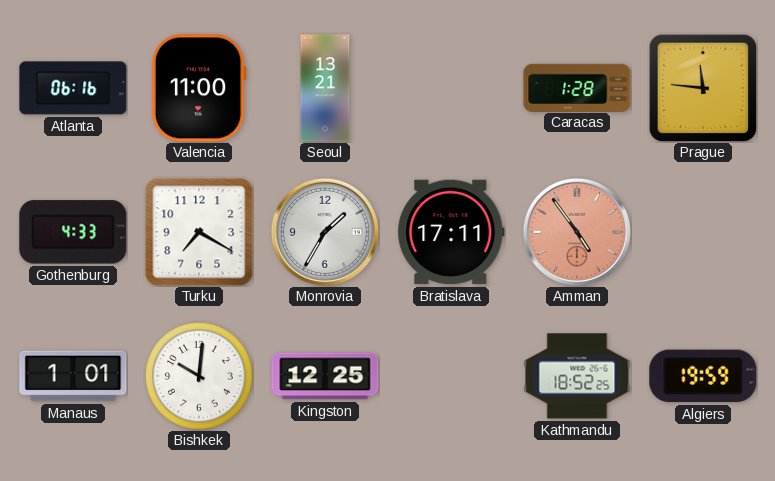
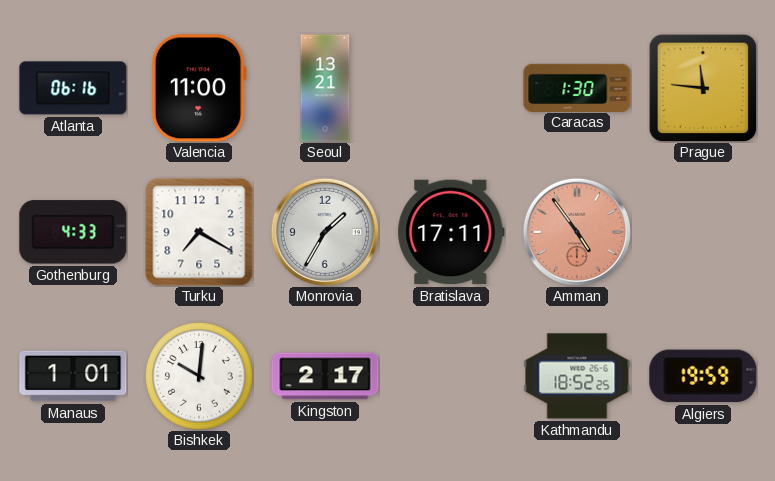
Caracas: 1:28 -> 1:30 (577, 87)
Kingston: 12:25 -> 2:17 (325, 376)
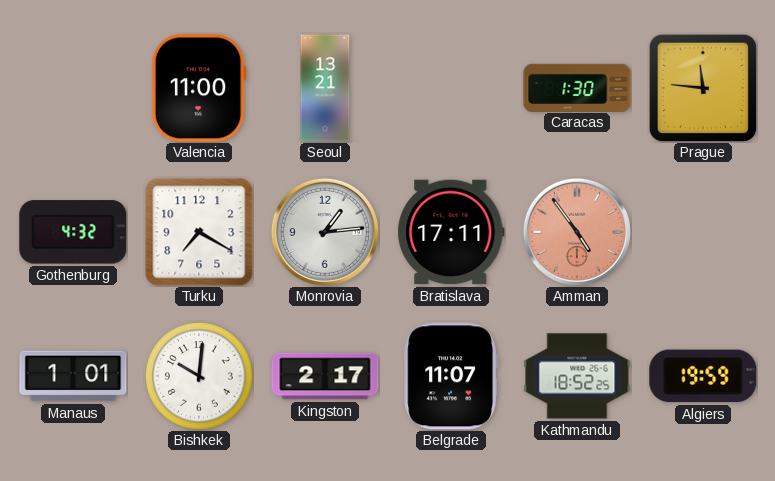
Atlanta: 06:16 -> none (73, 88)
Gothenburg: 4:33 -> 4:32 (73, 232)
Monrovia: 1:35 -> 1:14 (325, 232)
Belgrade: none -> 11:07 (450, 376)
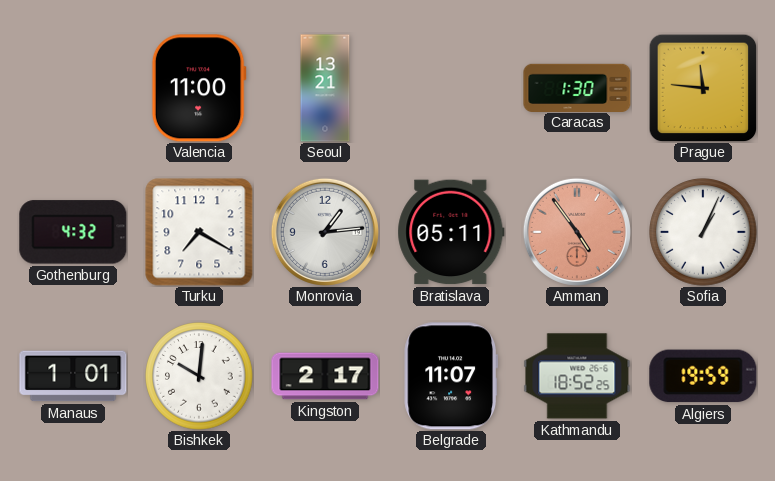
Bratislava: 17:11 -> 05:11 (451, 232)
Sofia: none -> 1:04 (703, 232)
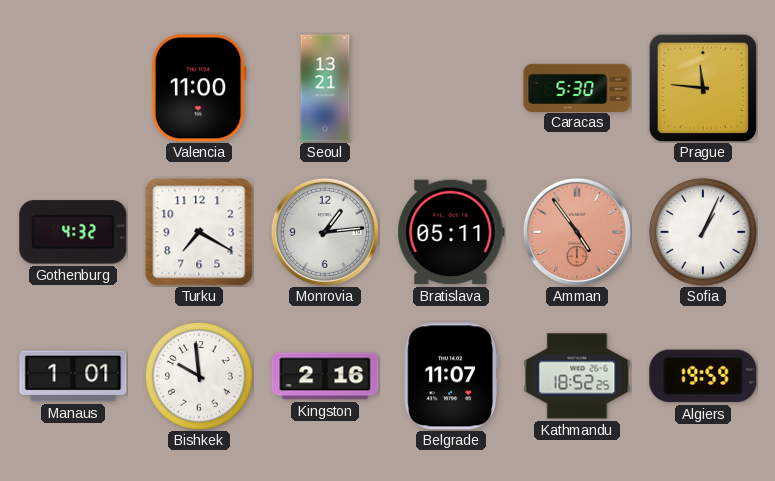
Caracas: 1:30 -> 5:30 (577, 87)
Bishkek: 10:01 -> 9:59 (199, 376)
Kingston: 2:17 -> 2:16 (325, 376)
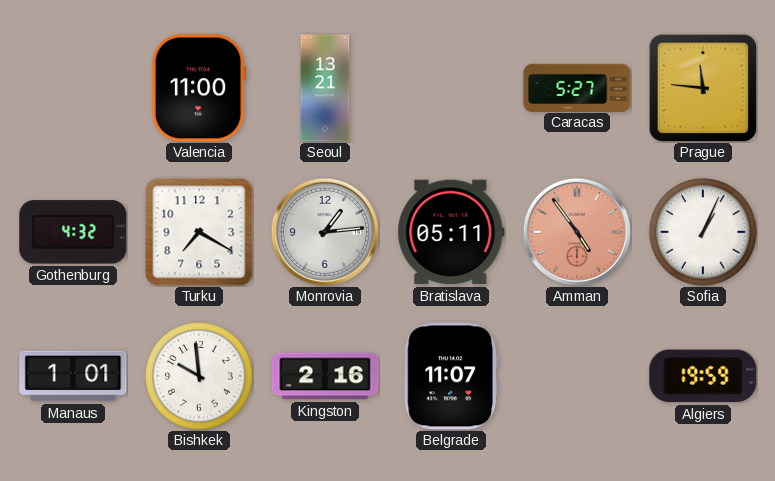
Caracas: 5:30 -> 5:27 (577, 87)
Kathmandu: 18:52 -> none (577, 376)
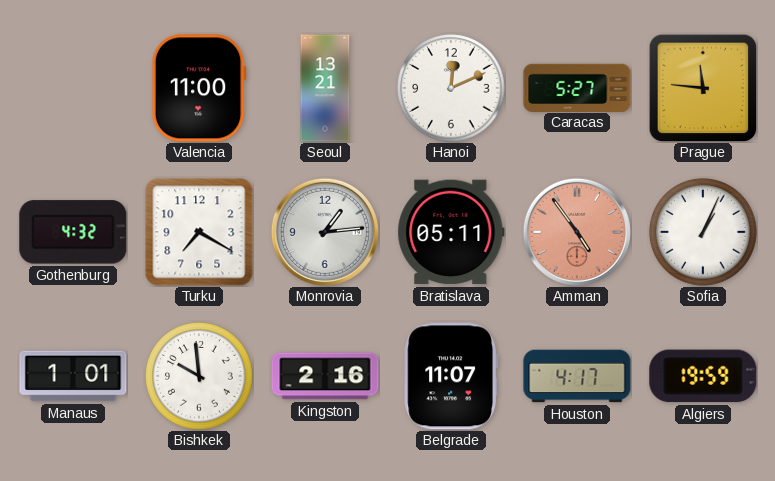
Hanoi: none -> 12:11 (451, 88)
Houston: none -> 4:17 (577, 376)
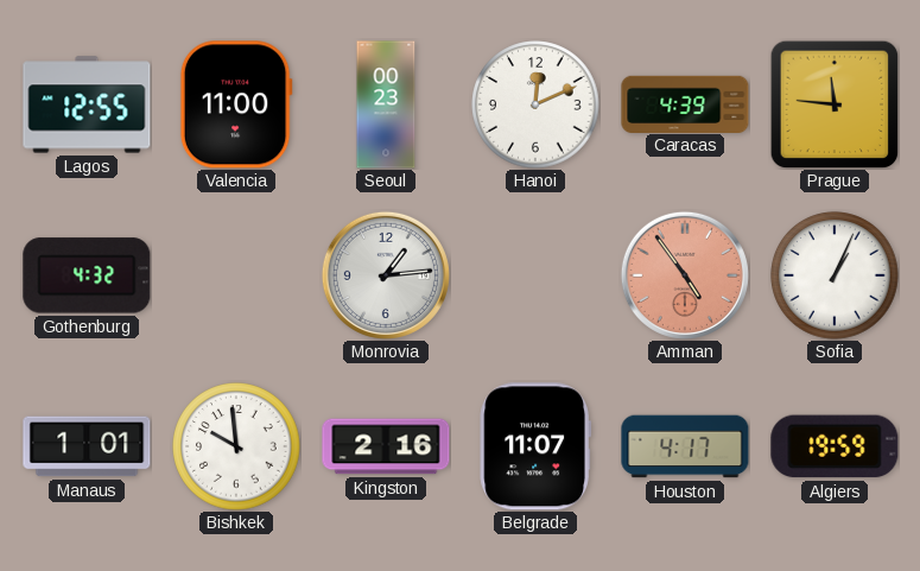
Lagos: none -> 12:55 (87, 104)
Seoul: 13:21 -> 00:23 (386, 104)
Caracas: 5:27 -> 4:39 (685, 103)
Turku: 7:20 -> none (199, 232)
Bratislava: 05:11 -> none (451, 232)
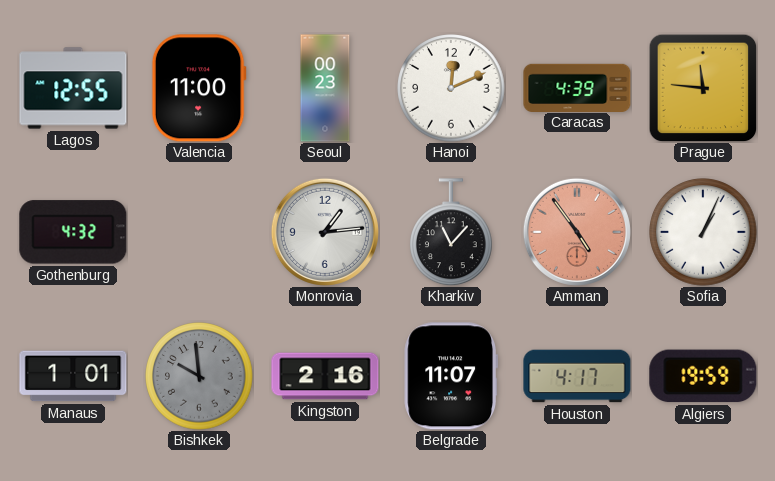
Kharkiv: none -> 11:07 (452, 232)
Bishkek dial: white -> grey (199, 376)
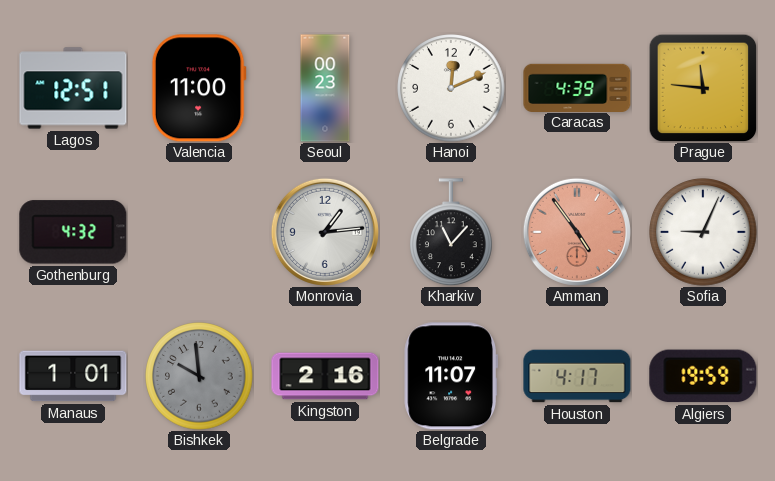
Lagos: 12:55 -> 12:51 (73, 88)
Sofia: 1:04 -> 9:04 (703, 232)
